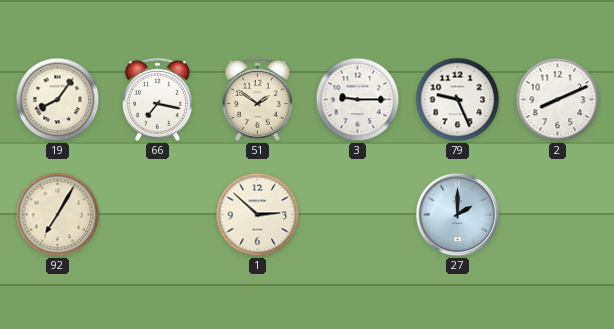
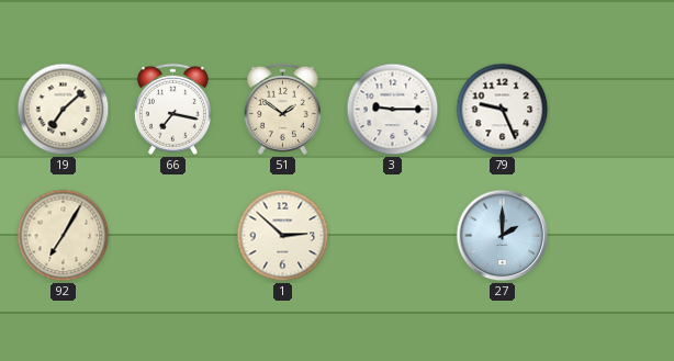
19: 8:06 -> 7:08 (64, 110)
2: 8:11 -> none (558, 100)
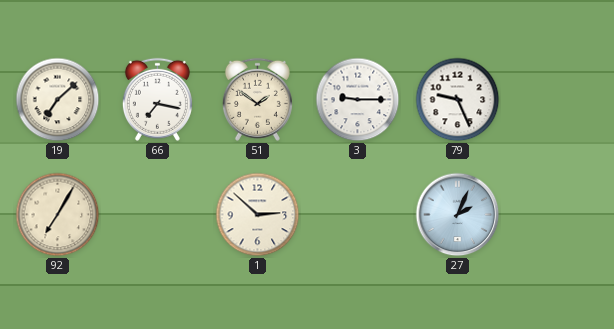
27: 2:00 -> 2:04 (458, 215)
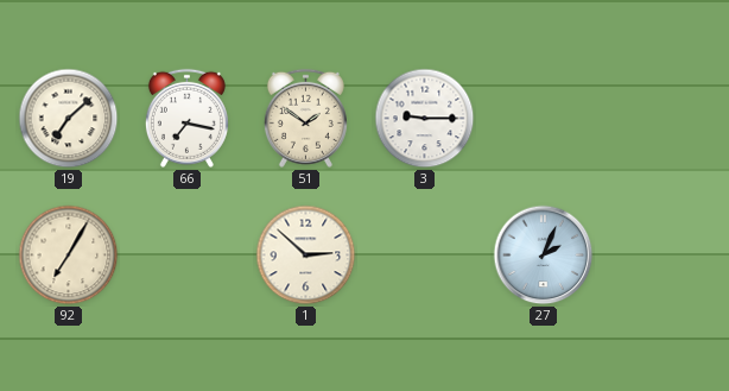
79: 9:26 -> none (458, 100)
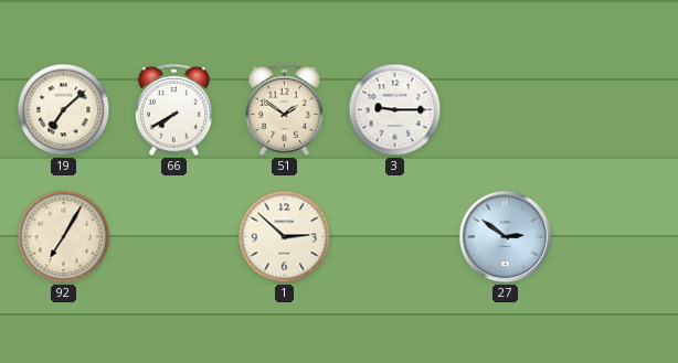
66: 7:17 -> 7:40 (173, 109)
27: 2:04 -> 2:51 (506, 237)
